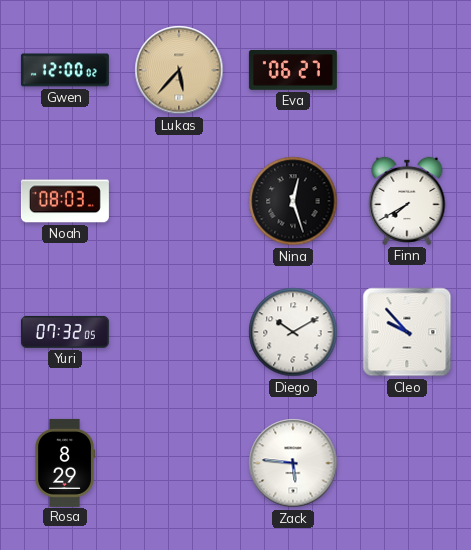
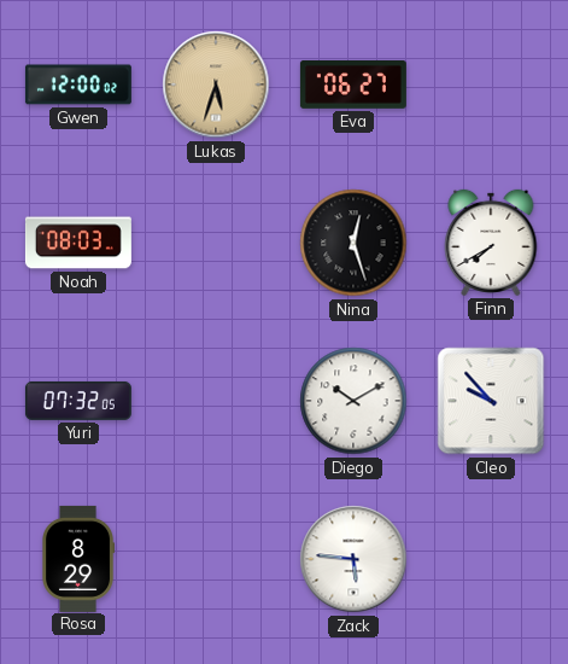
Lukas: 5:37 -> 5:33 (216, 85)
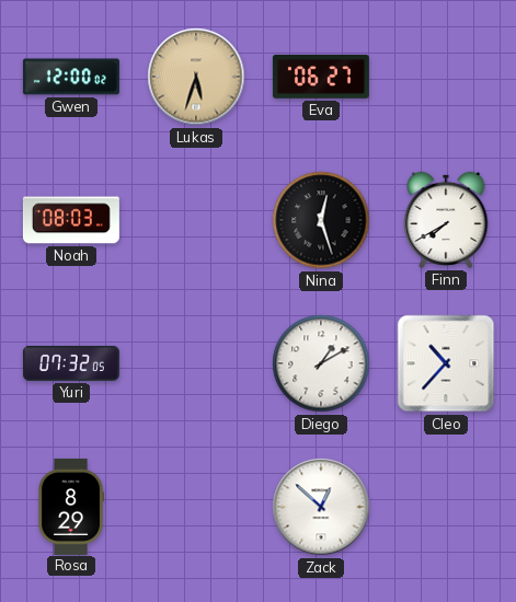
Diego: 10:10 -> 1:10 (321, 363)
Cleo: 9:53 -> 10:37 (446, 363)
Zack: 5:46 -> 12:52 (321, 507)
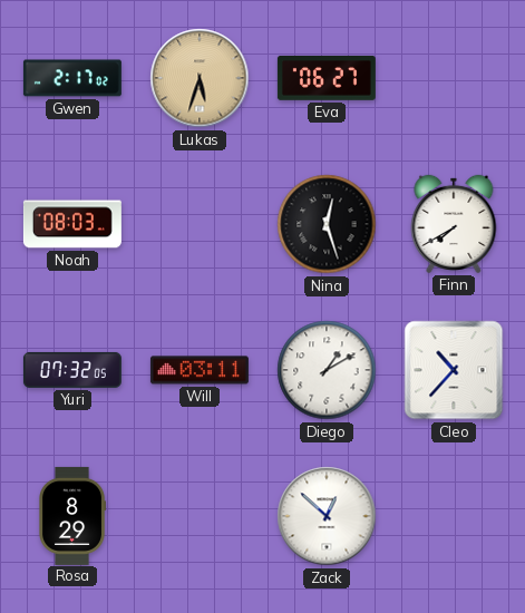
Gwen: 12:00 -> 2:17 (72, 78)
Will: none -> 03:11 (200, 370)
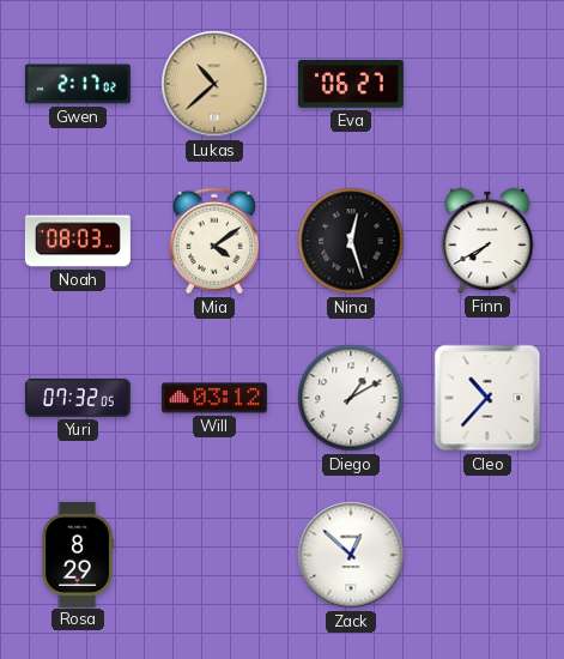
Lukas: 5:33 -> 10:38 (214, 84)
Mia: none -> 4:09 (214, 241)
Will: 03:11 -> 03:12 (214, 398)
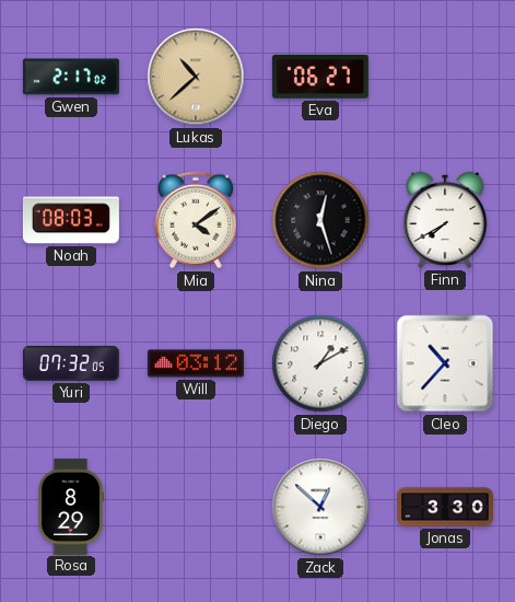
Jonas: none -> 3:30 (445, 507)
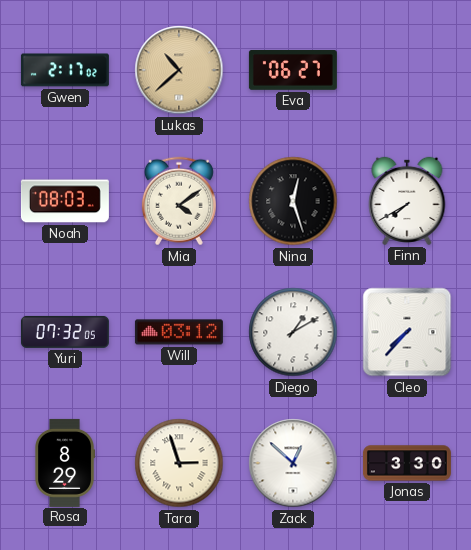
Cleo: 10:37 -> 7:37 (407, 332)
Tara: none -> 2:57 (179, 463)
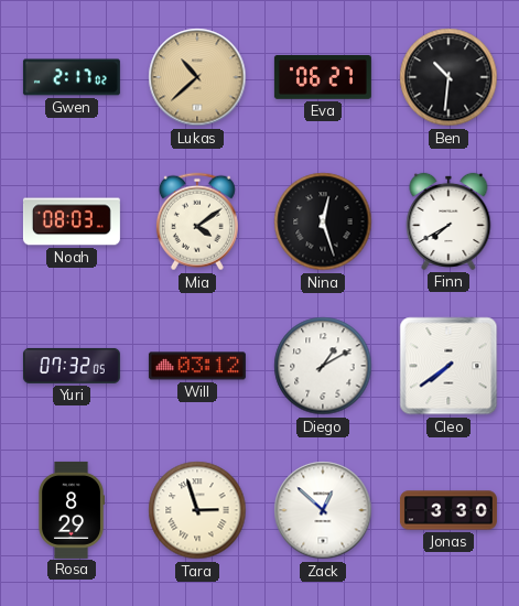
Ben: none -> 10:31 (448, 77)
Cleo: 7:37 -> 7:39 (448, 366)
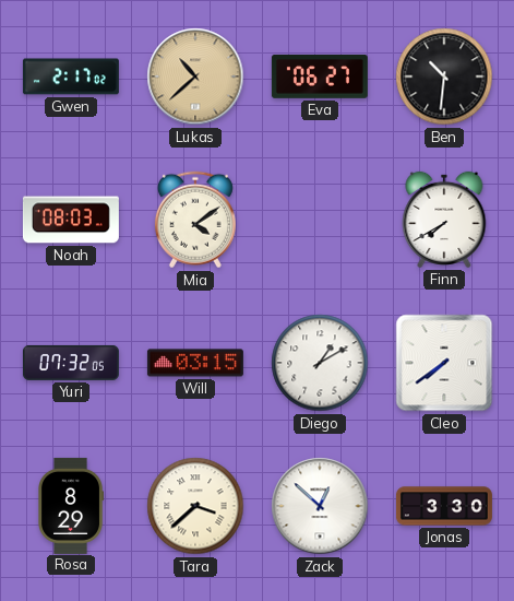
Nina: 12:27 -> none (323, 221)
Will: 03:12 -> 03:15 (195, 363)
Tara: 2:57 -> 3:38 (195, 506)
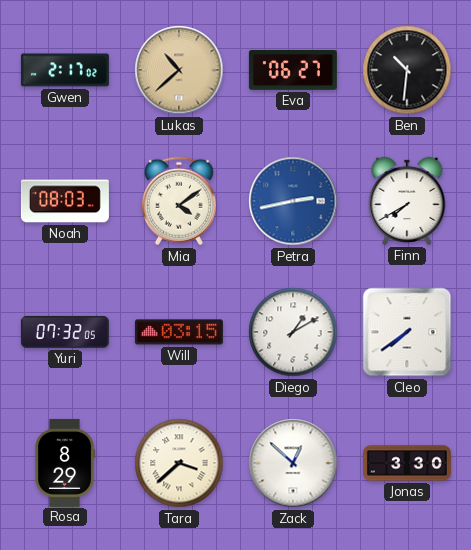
Petra: none -> 2:43 (293, 201)
